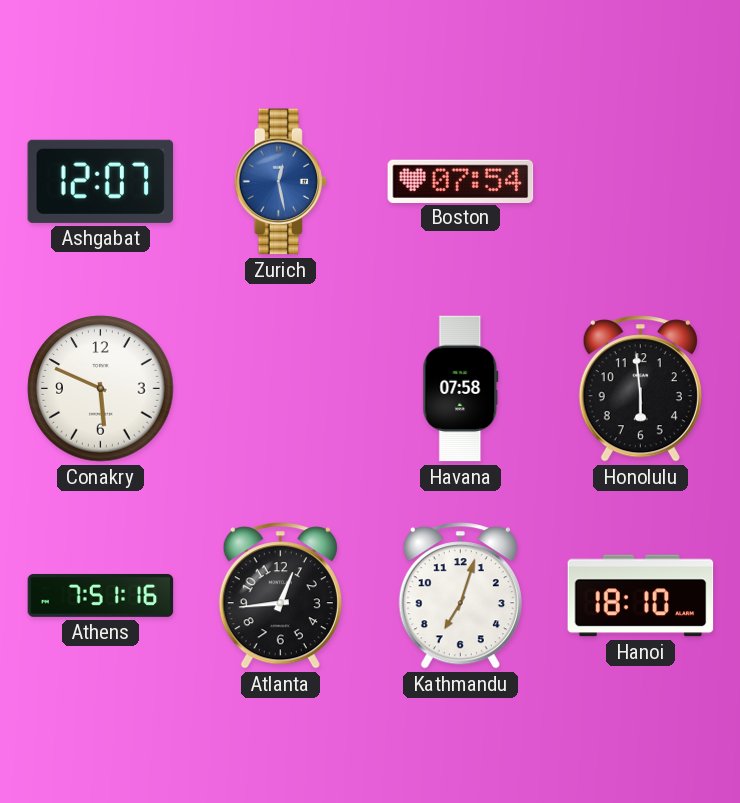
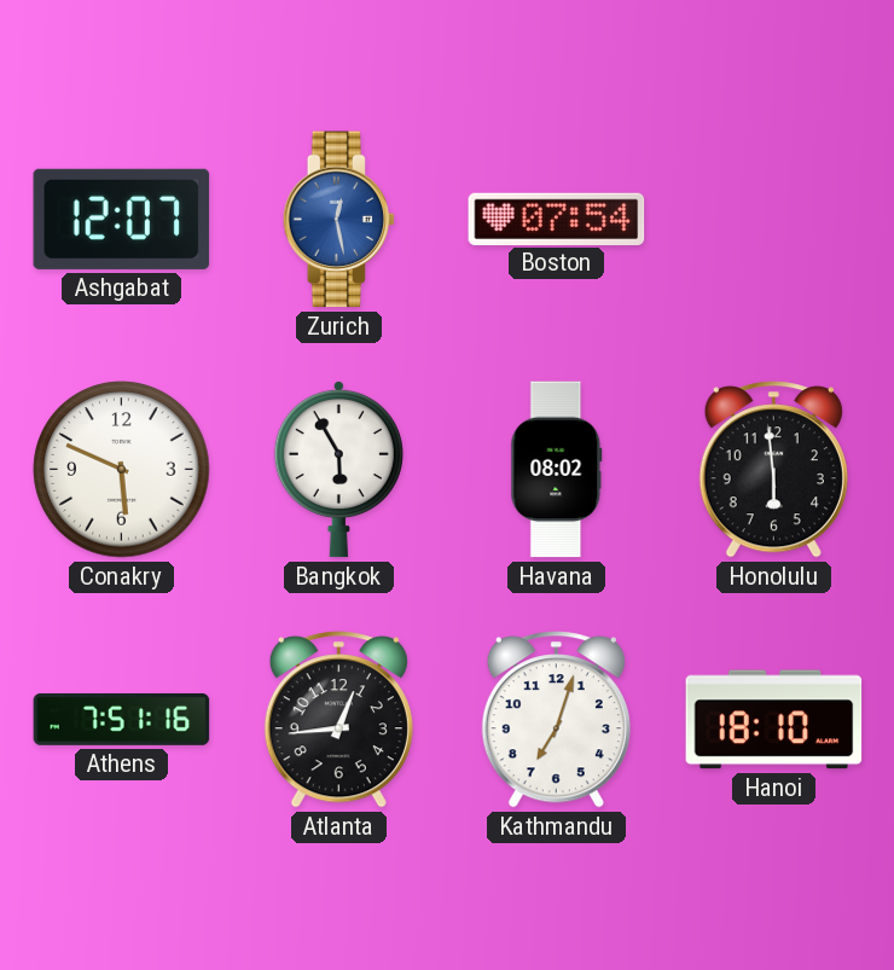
Bangkok: none -> 5:55 (338, 469)
Havana: 07:58 -> 08:02 (557, 470)
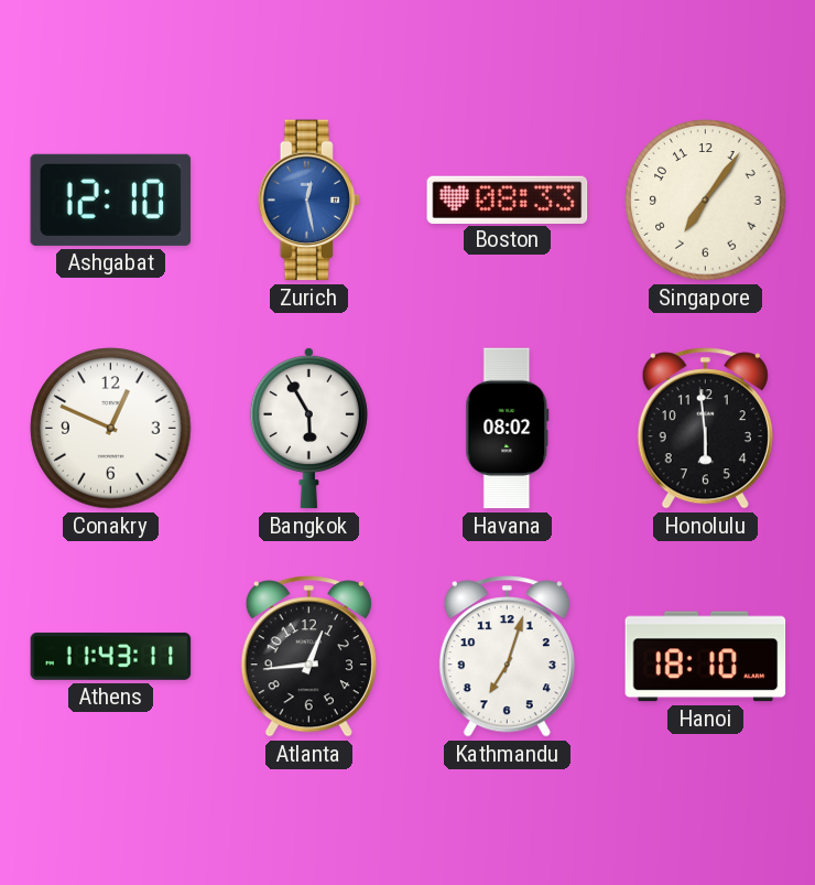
Ashgabat: 12:07 -> 12:10 (111, 199)
Boston: 07:54 -> 08:33 (508, 199)
Singapore: none -> 7:06 (706, 201)
Conakry: 5:49 -> 12:49 (111, 429)
Athens: 7:51 -> 11:43 (111, 656)
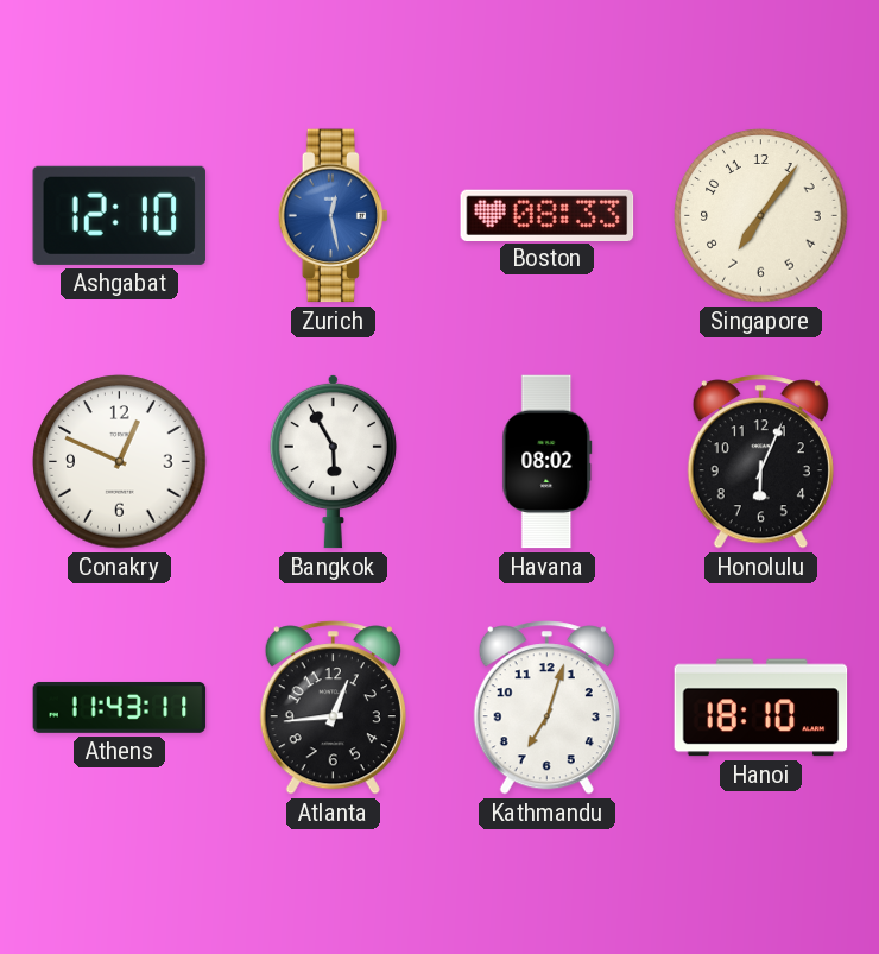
Honolulu: 5:59 -> 6:04 (760, 462)
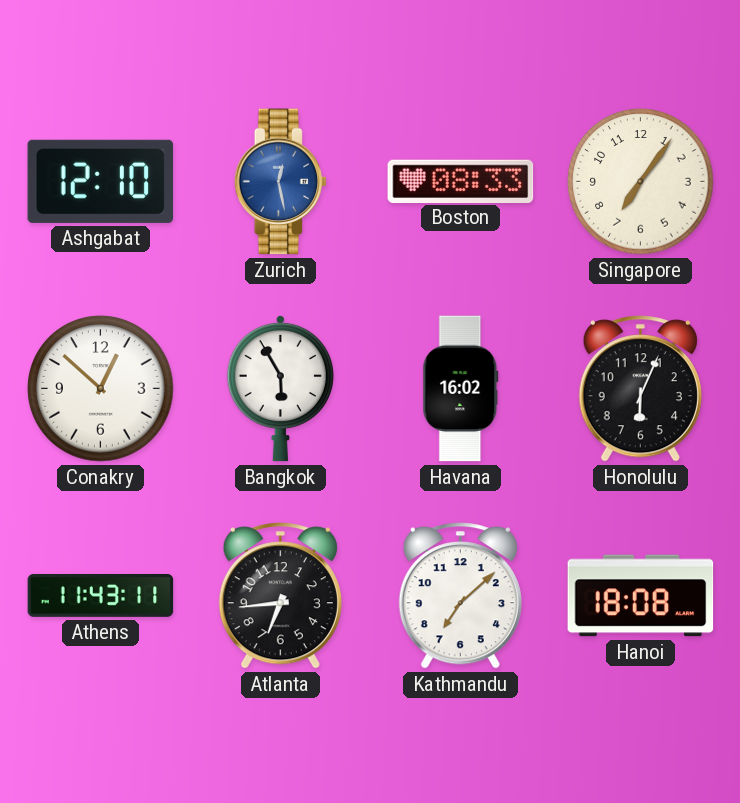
Conakry: 12:49 -> 12:52 (101, 389)
Havana: 08:02 -> 16:02 (461, 389)
Atlanta: 12:44 -> 6:44 (280, 596)
Kathmandu: 7:03 -> 7:08 (460, 596)
Hanoi: 18:10 -> 18:08 (641, 596)
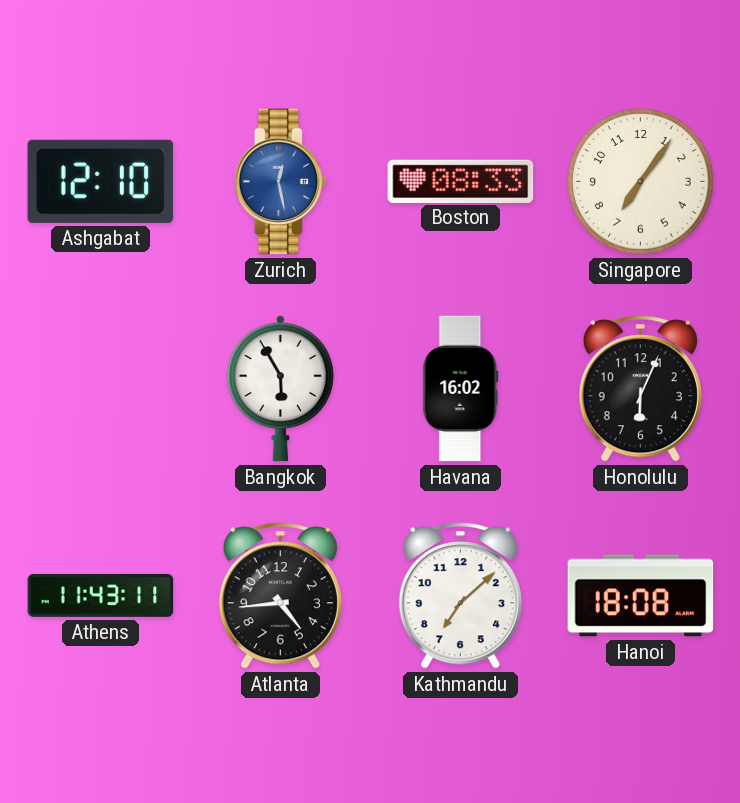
Conakry: 12:52 -> none (101, 389)
Atlanta: 6:44 -> 4:44 (280, 596)
